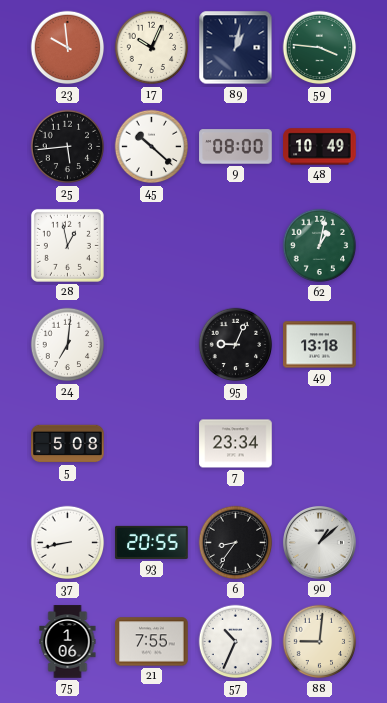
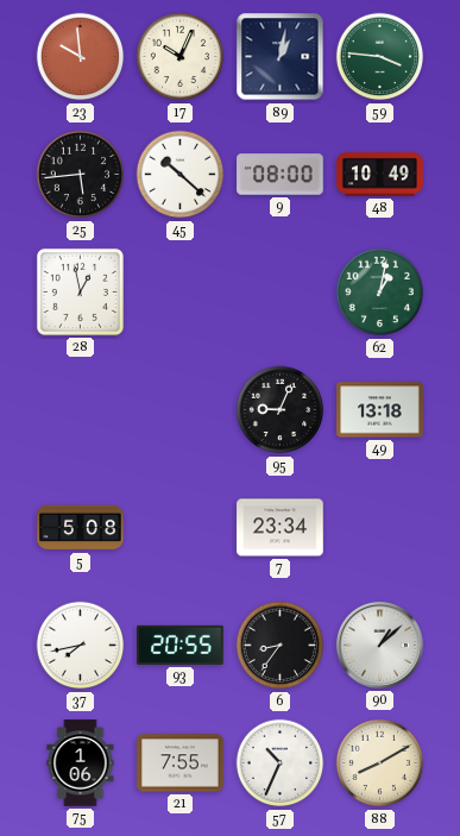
24: 7:01 -> none (68, 345)
37: 8:43 -> 7:43 (81, 646)
88: 9:01 -> 8:10 (380, 763)
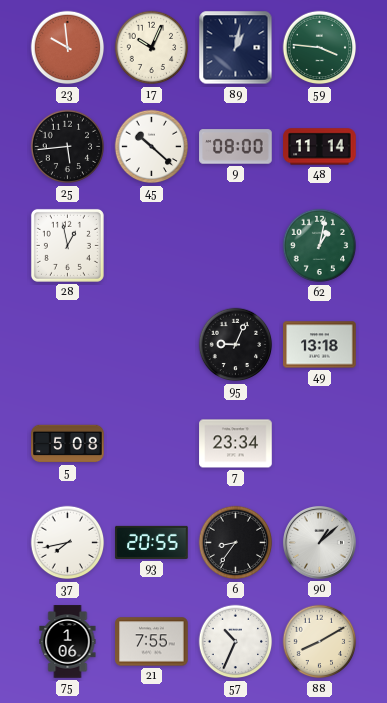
48: 10:49 -> 11:14 (320, 147)
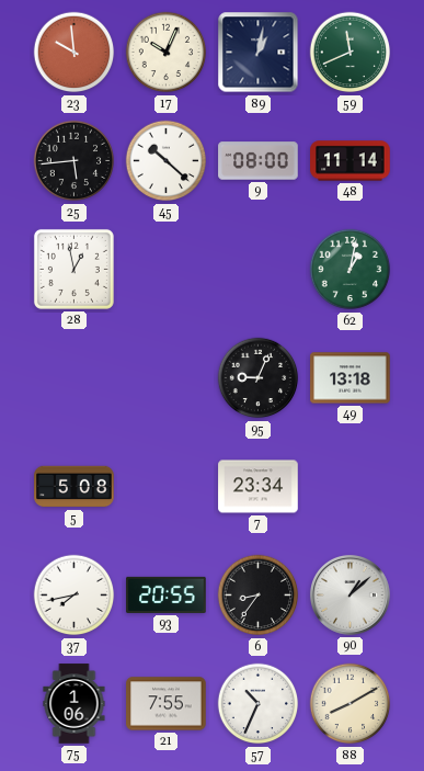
59: 3:46 -> 11:41 (351, 53)
